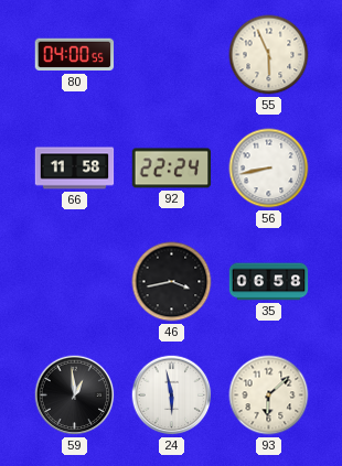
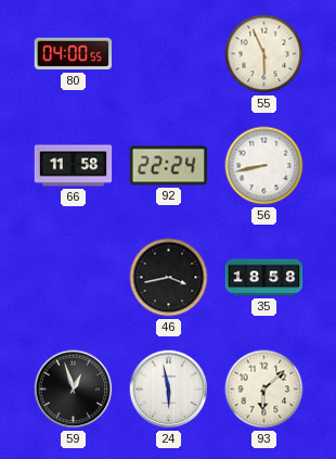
35: 06:58 -> 18:58 (264, 278)
59: 12:59 -> 12:57 (74, 390)
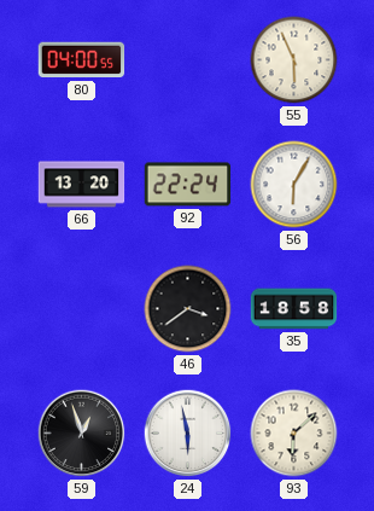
66: 11:58 -> 13:20 (82, 185)
56: 8:43 -> 6:05 (294, 185)
46: 3:43 -> 3:39 (188, 309)
